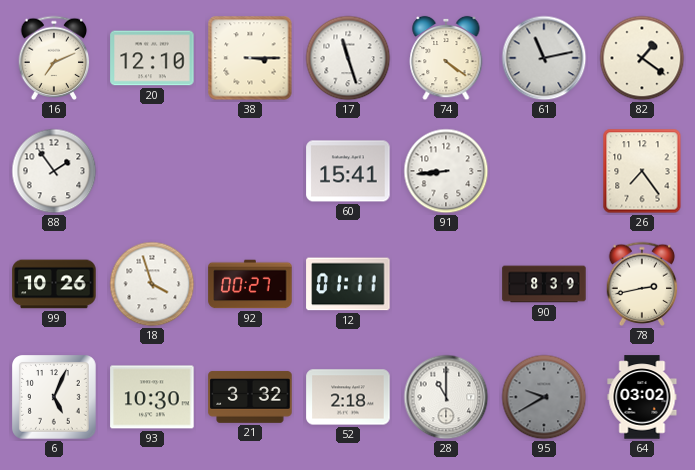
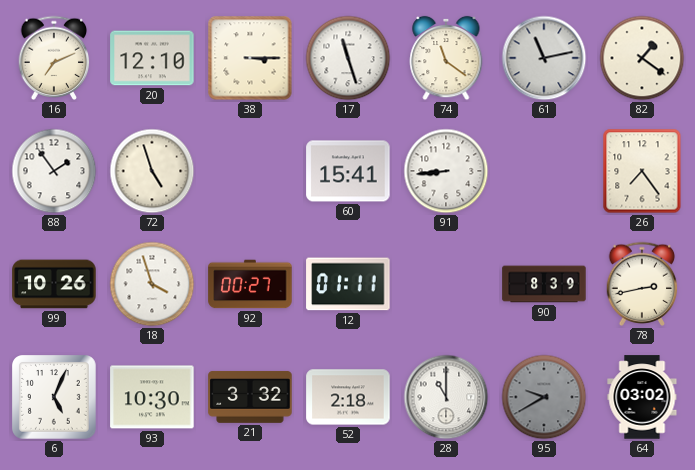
74: 4:21 -> 11:21 (446, 58)
72: none -> 4:57 (152, 171)
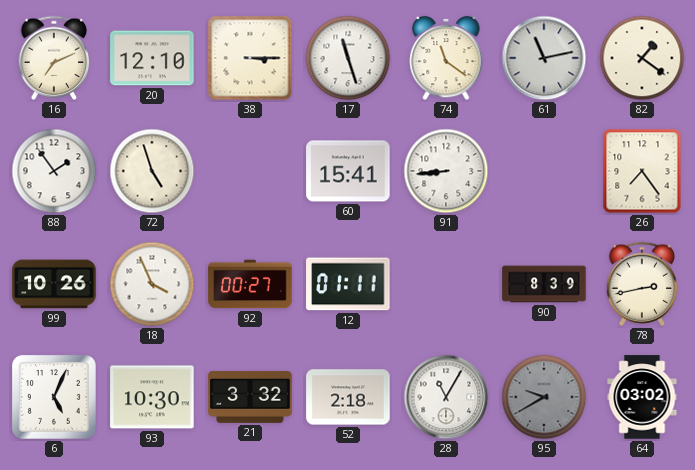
18: 3:57 -> 3:56 (152, 284)
28: 11:00 -> 11:05 (446, 397)
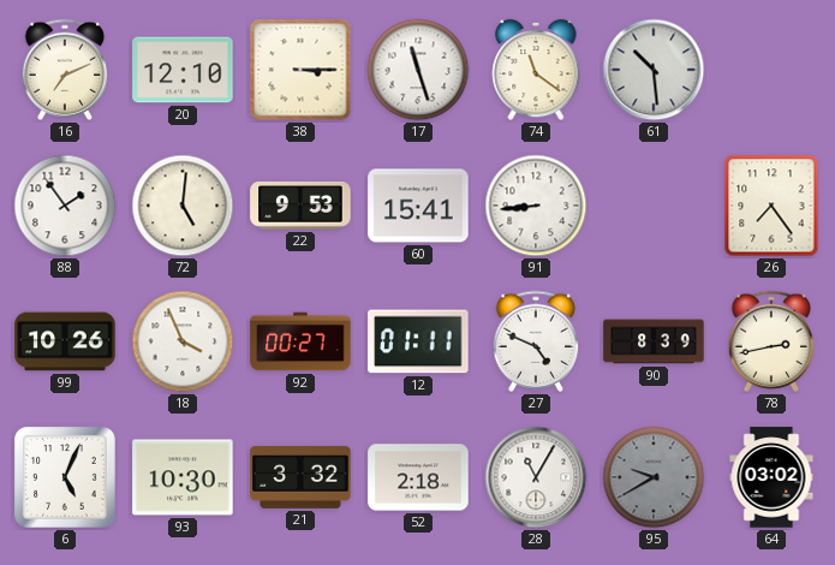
61: 11:13 -> 10:29 (654, 70)
82: 1:21 -> none (642, 58)
72: 4:57 -> 5:01 (183, 206)
22: none -> 9:53 (300, 207)
27: none -> 4:49 (536, 341)
